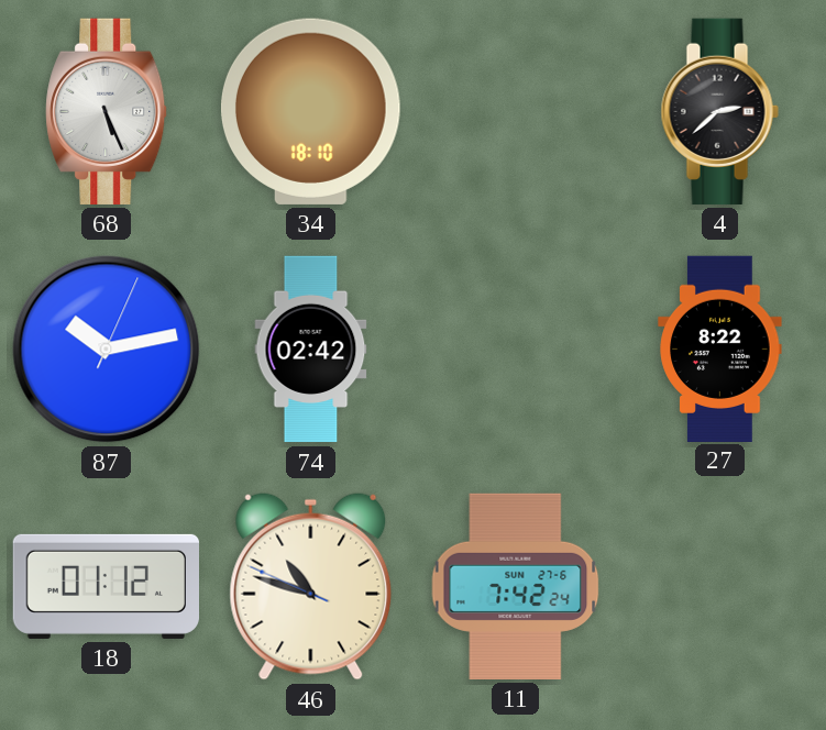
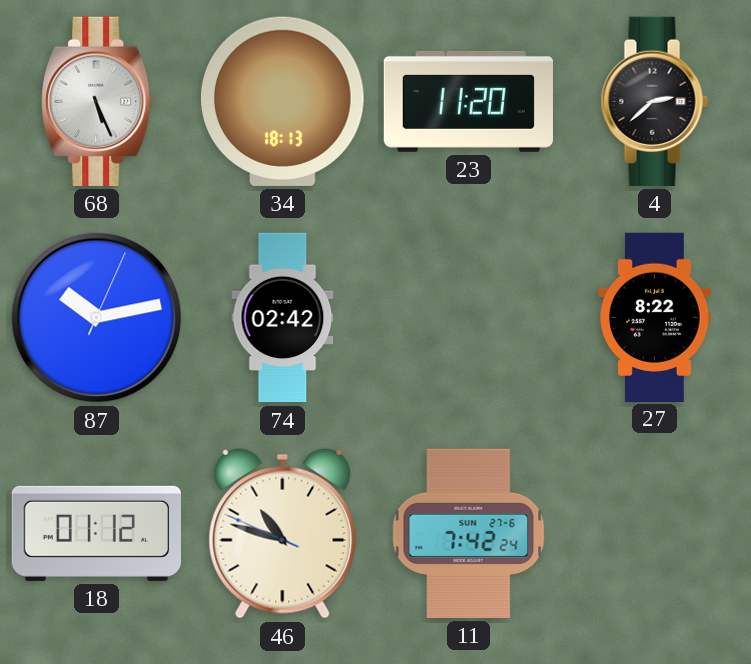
34: 18:10 -> 18:13 (282, 101)
23: none -> 11:20 (468, 101)
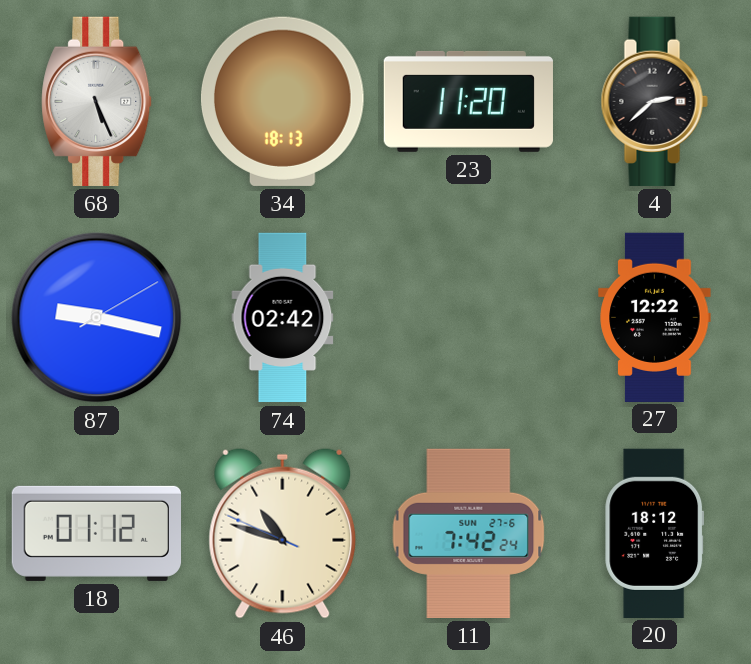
87: 10:13 -> 9:17 (97, 318)
27: 8:22 -> 12:22 (655, 317)
20: none -> 18:12 (655, 533)
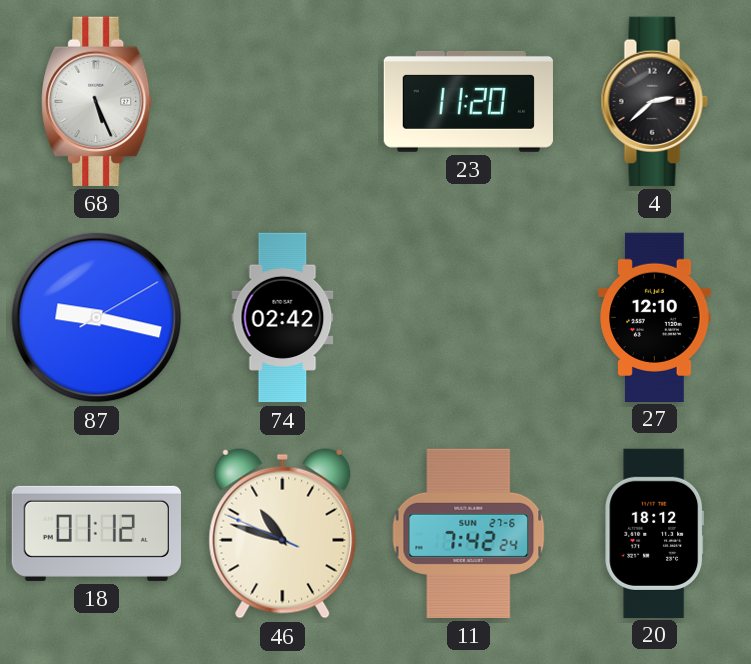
34: 18:13 -> none (282, 101)
27: 12:22 -> 12:10 (655, 317)
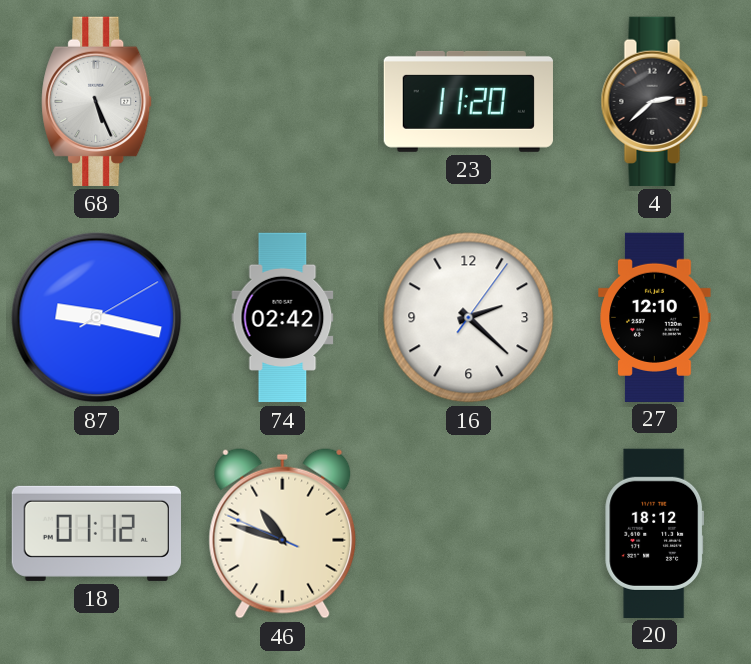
16: none -> 2:22 (469, 318)
11: 7:42 -> none (469, 533)
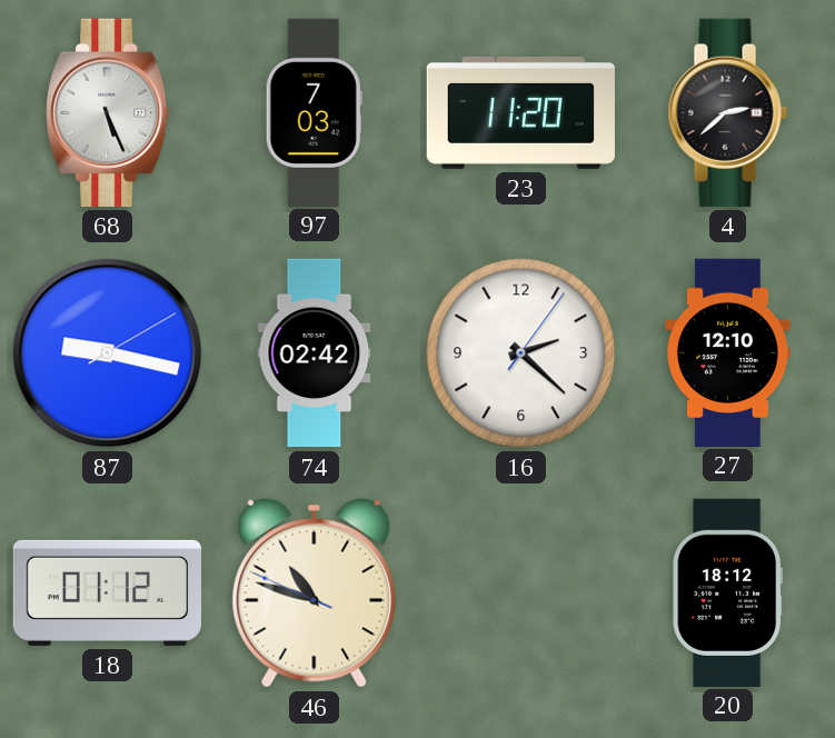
97: none -> 7:03 (314, 112)
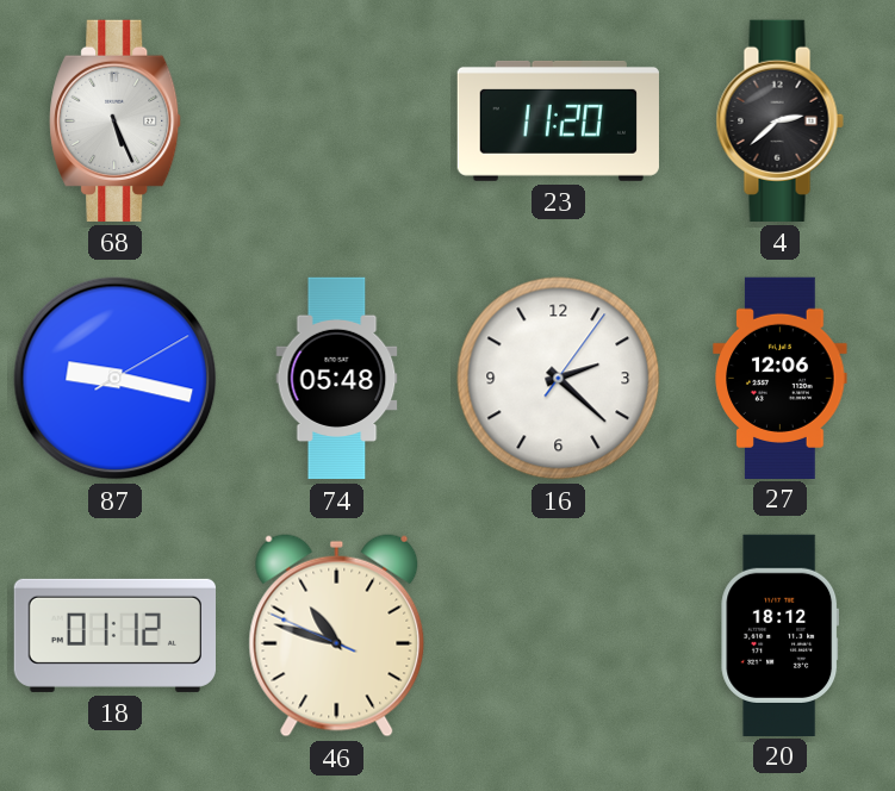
97: 7:03 -> none (314, 112)
74: 02:42 -> 05:48 (337, 379)
27: 12:10 -> 12:06 (781, 378)
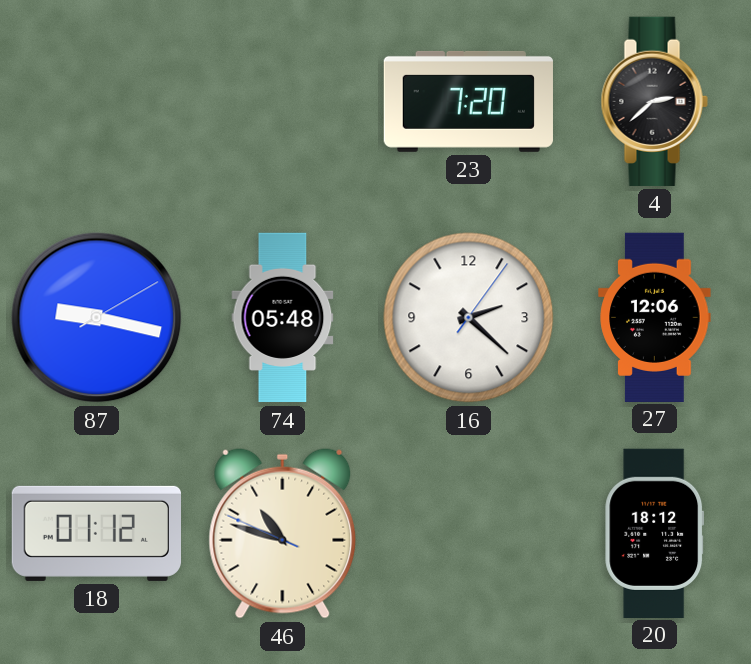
68: 5:26 -> none (116, 120)
23: 11:20 -> 7:20 (468, 101)
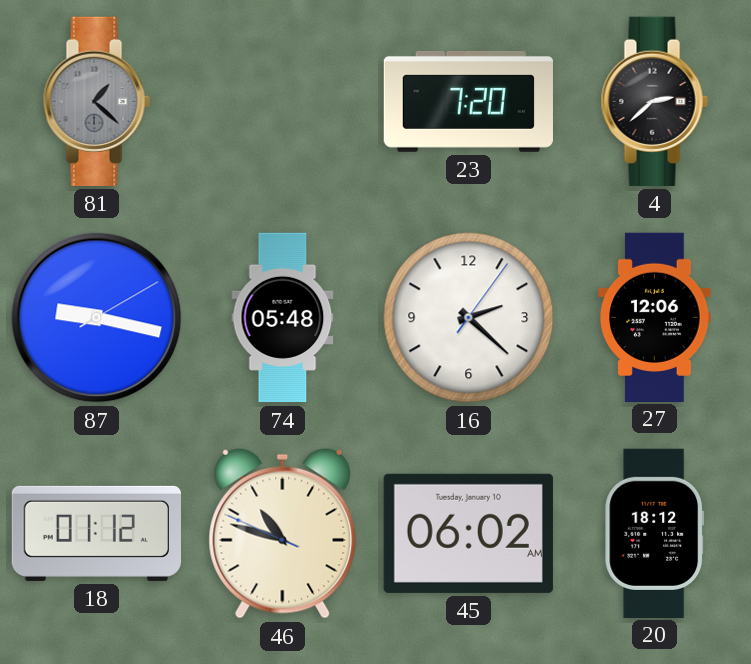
81: none -> 1:22 (96, 101)
45: none -> 06:02 (468, 533)
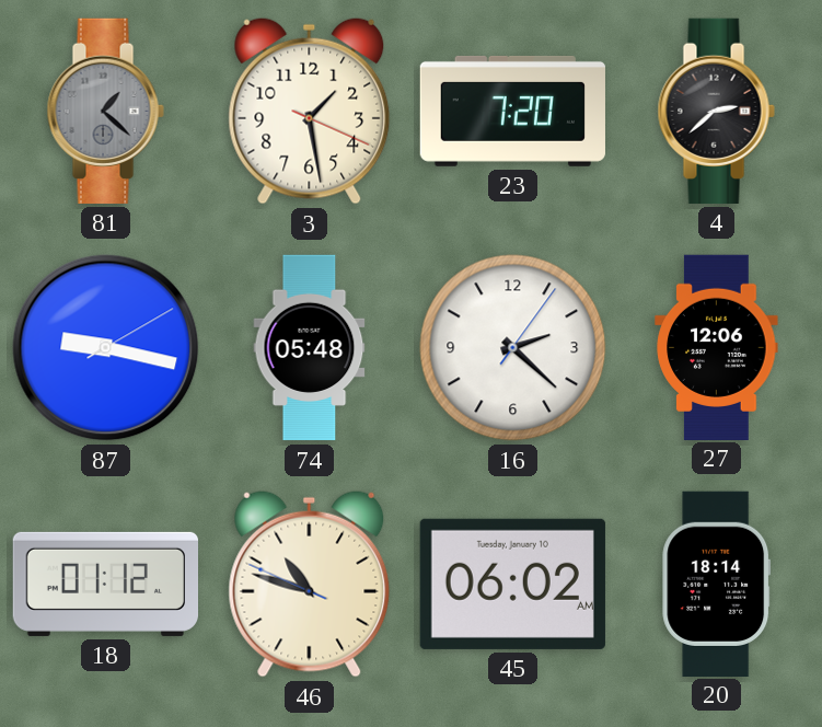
3: none -> 1:28 (310, 111)
20: 18:12 -> 18:14 (717, 584)
